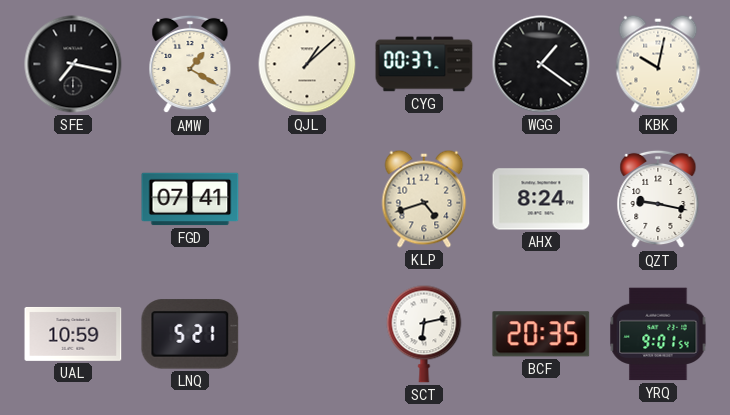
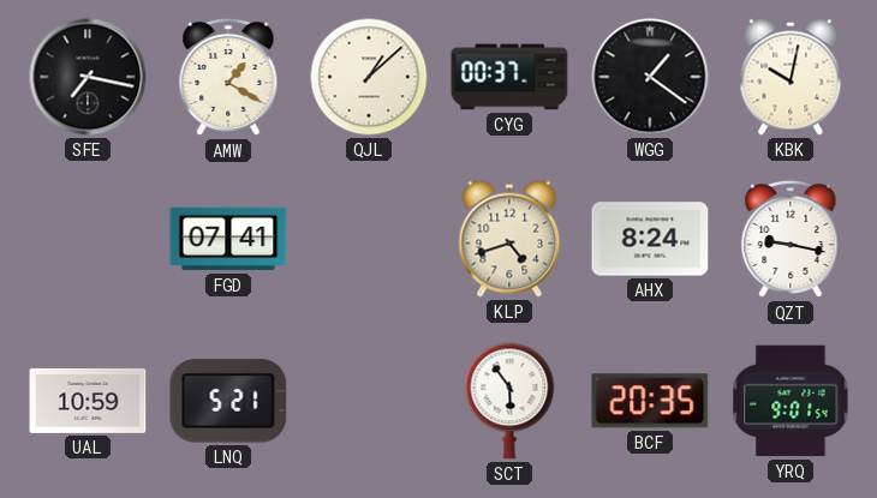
SCT: 6:13 -> 5:54 (509, 401)
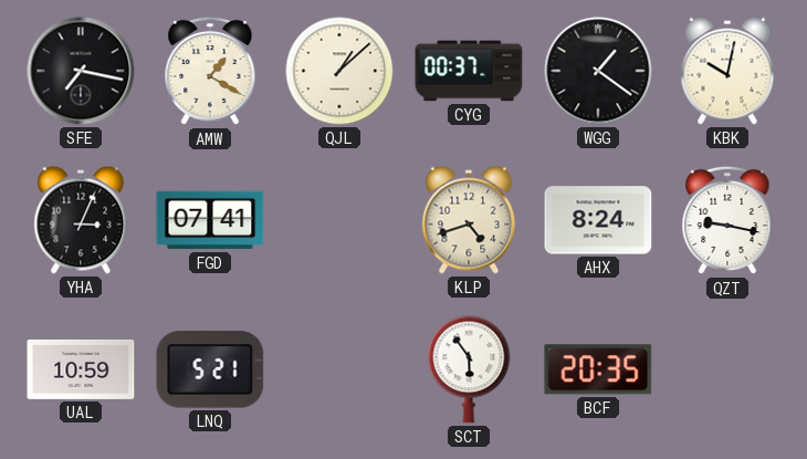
YHA: none -> 3:04 (81, 220)
YRQ: 9:01 -> none (791, 401)
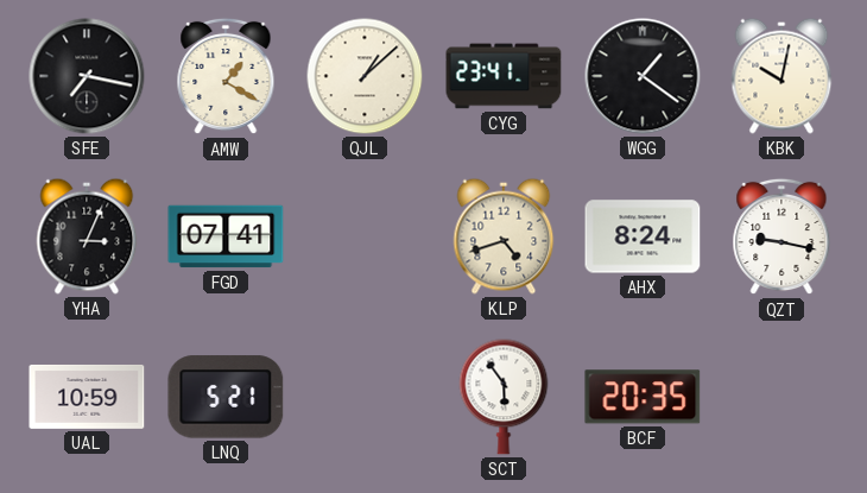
CYG: 00:37 -> 23:41 (504, 76)
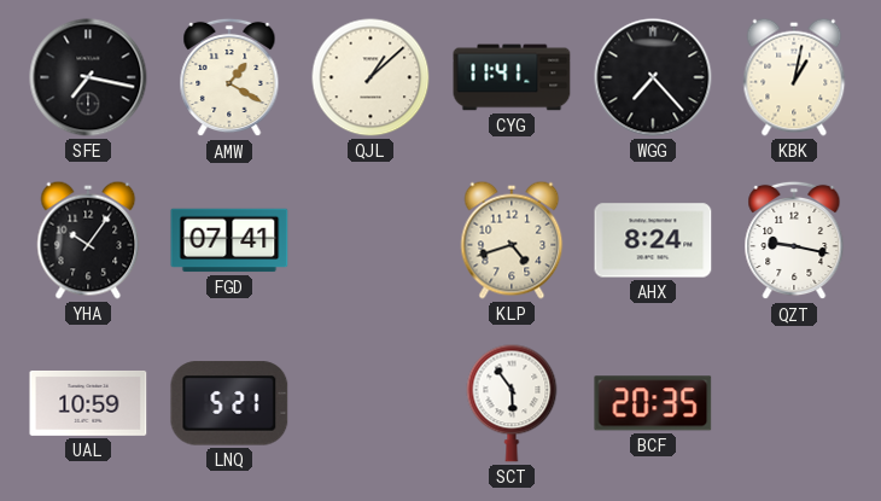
CYG: 23:41 -> 11:41 (512, 77)
WGG: 1:21 -> 7:23 (653, 77)
KBK: 10:02 -> 1:02 (794, 77)
YHA: 3:04 -> 10:06 (88, 240)
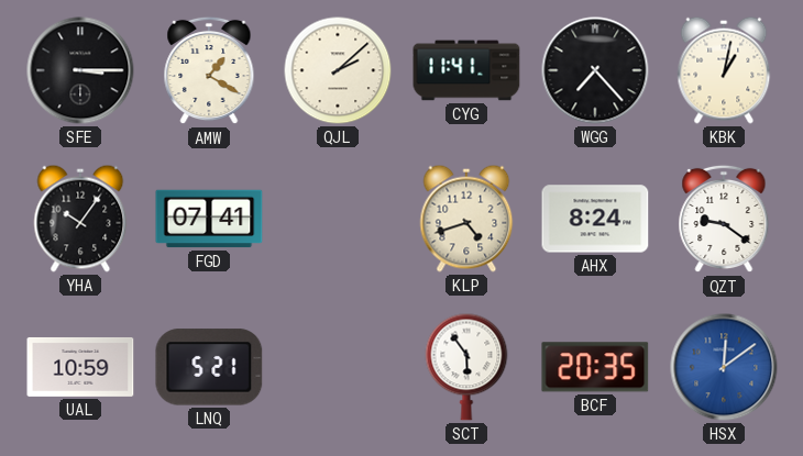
SFE: 7:17 -> 3:15 (80, 70)
QJL: 1:08 -> 2:08 (338, 70)
QZT: 9:17 -> 9:21 (724, 219)
HSX: none -> 12:09 (724, 367)
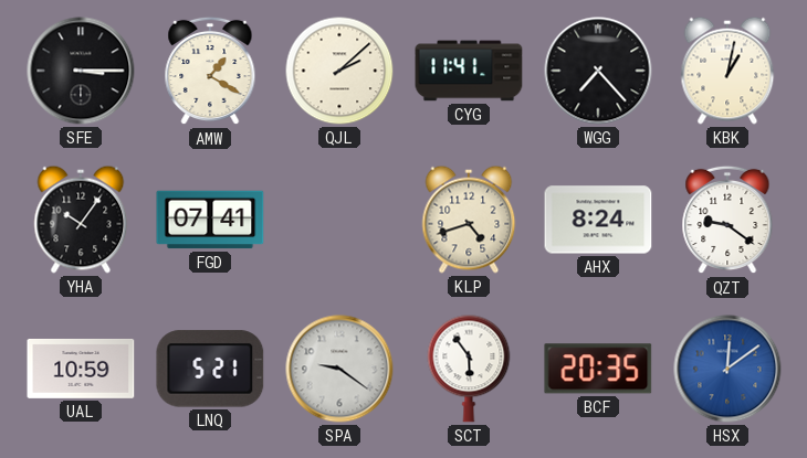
SPA: none -> 9:21 (339, 369)
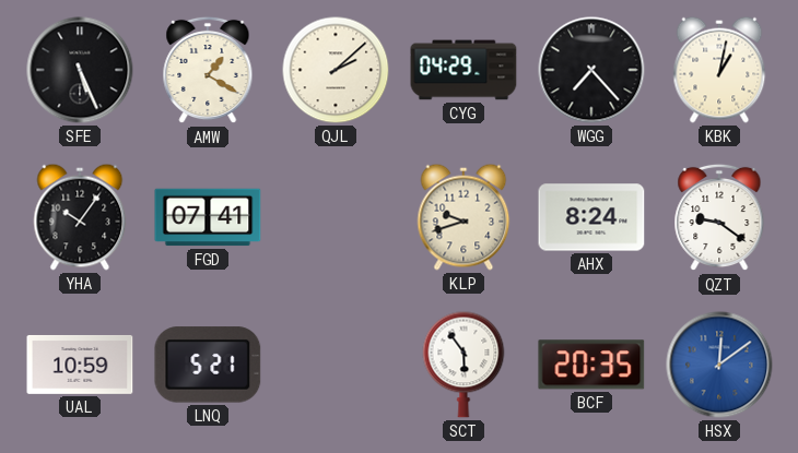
SFE: 3:15 -> 5:26 (80, 70)
CYG: 11:41 -> 04:29 (463, 70)
KLP: 4:42 -> 9:42 (463, 217)
SPA: 9:21 -> none (339, 369)
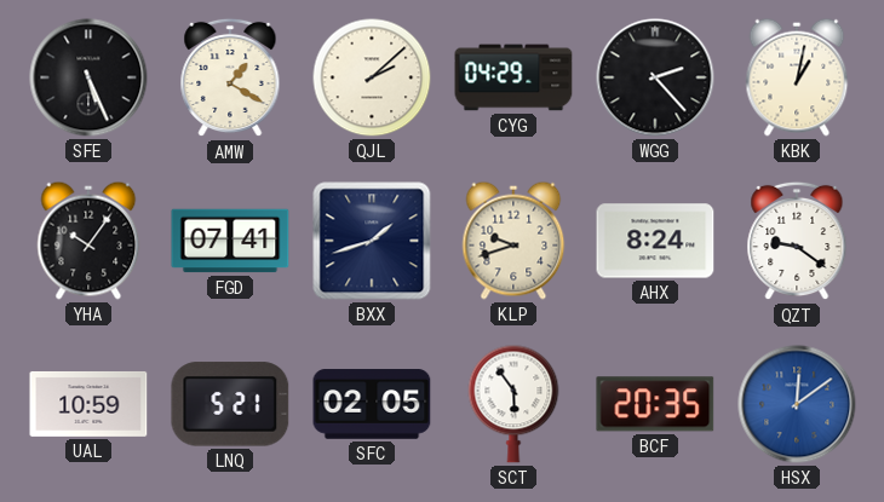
WGG: 7:23 -> 2:23 (655, 77)
BXX: none -> 1:42 (372, 241)
SFC: none -> 02:05 (372, 404)
